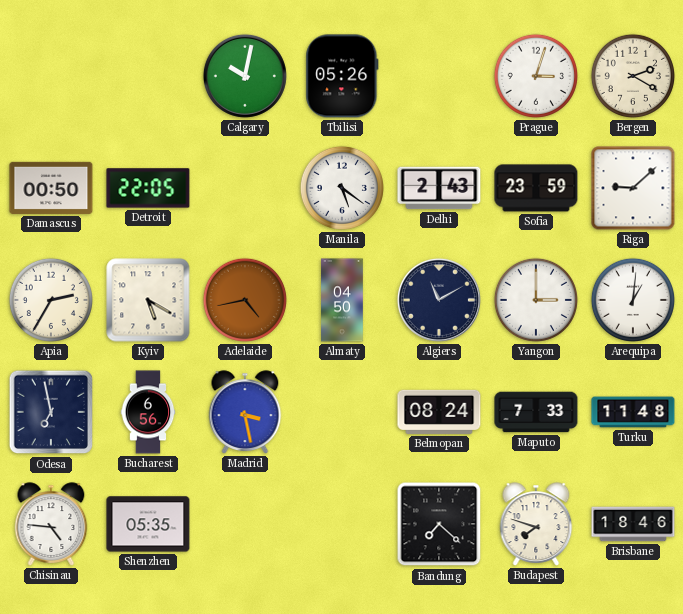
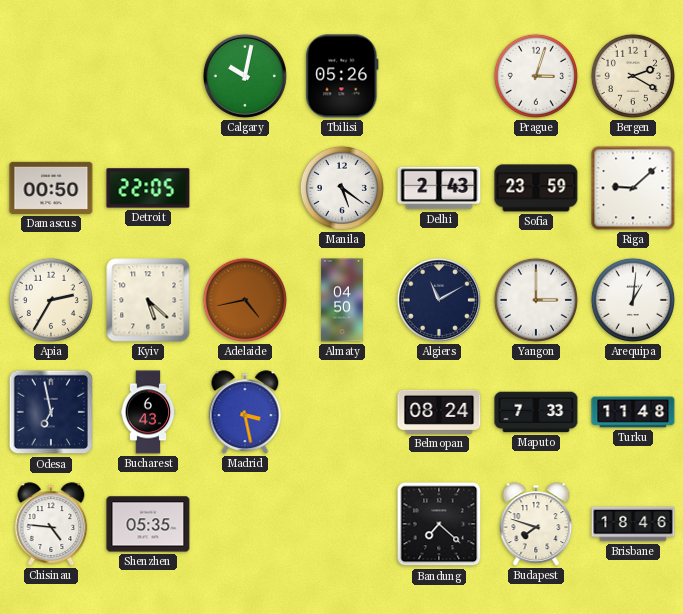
Kyiv: 5:20 -> 5:22 (148, 300)
Bucharest: 6:56 -> 6:43 (148, 412)
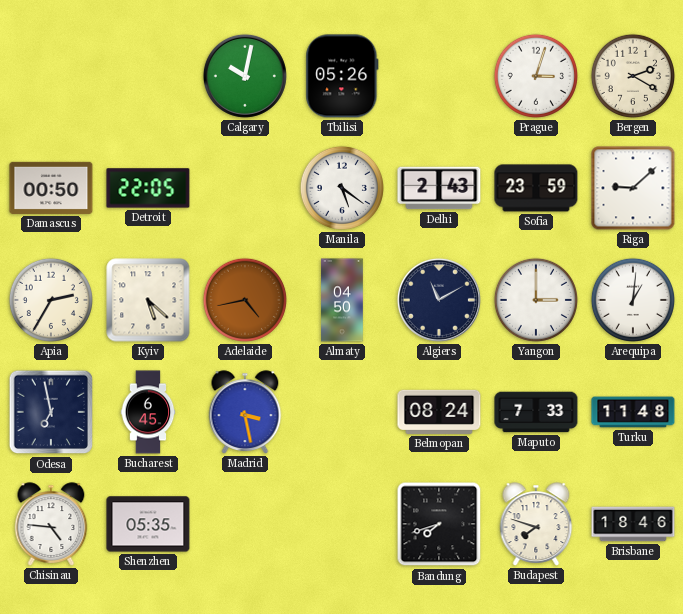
Bucharest: 6:43 -> 6:45 (148, 412)
Bandung: 7:22 -> 7:42 (439, 524)
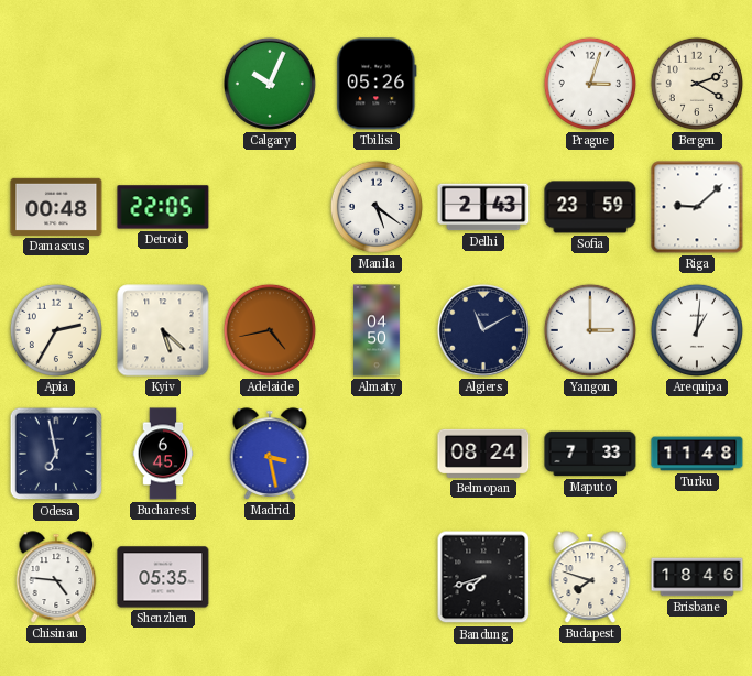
Calgary: 10:02 -> 10:04 (270, 84)
Damascus: 00:50 -> 00:48 (56, 207)
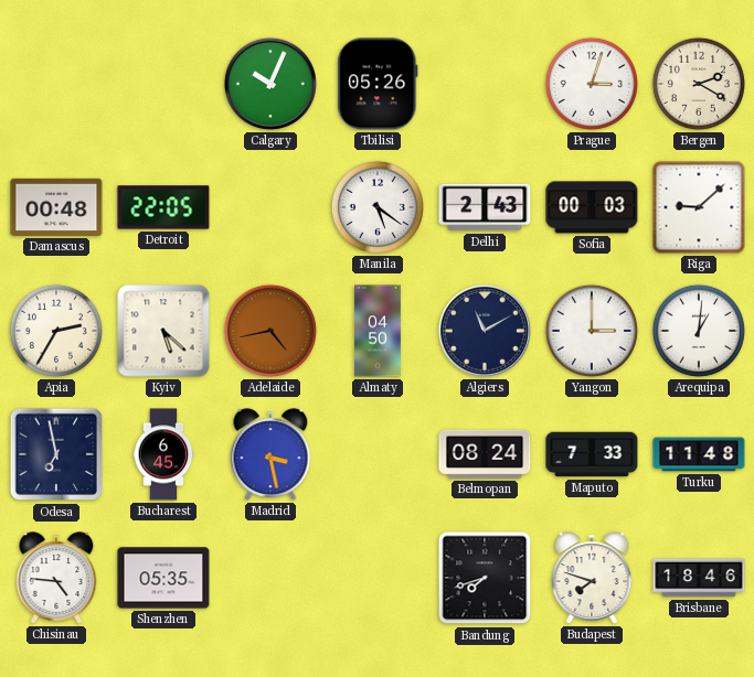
Sofia: 23:59 -> 00:03 (592, 207)
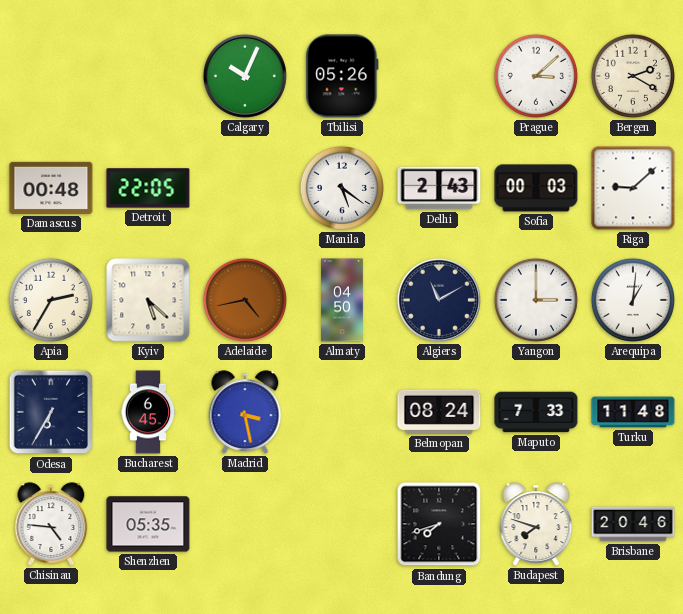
Prague: 3:03 -> 3:08 (536, 76)
Odesa: 6:58 -> 6:35 (51, 412)
Brisbane: 18:46 -> 20:46 (633, 524)
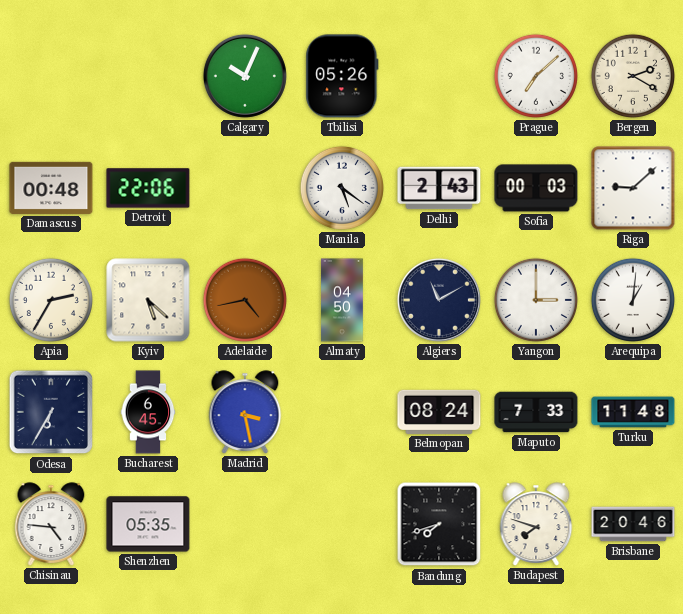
Prague: 3:08 -> 7:08 (536, 76)
Detroit: 22:05 -> 22:06 (148, 188)
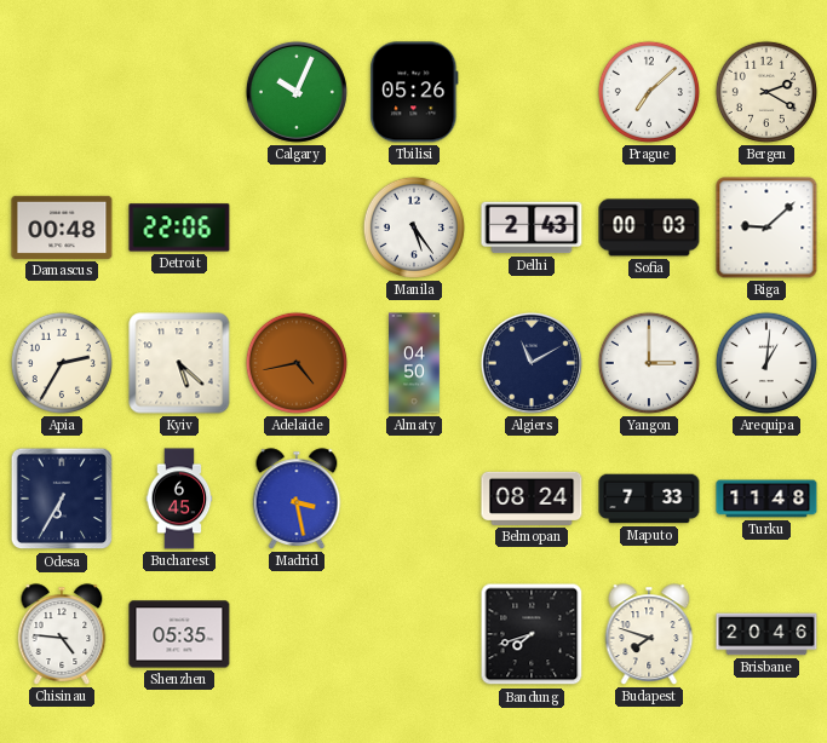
Manila: 5:21 -> 5:24 (414, 227)
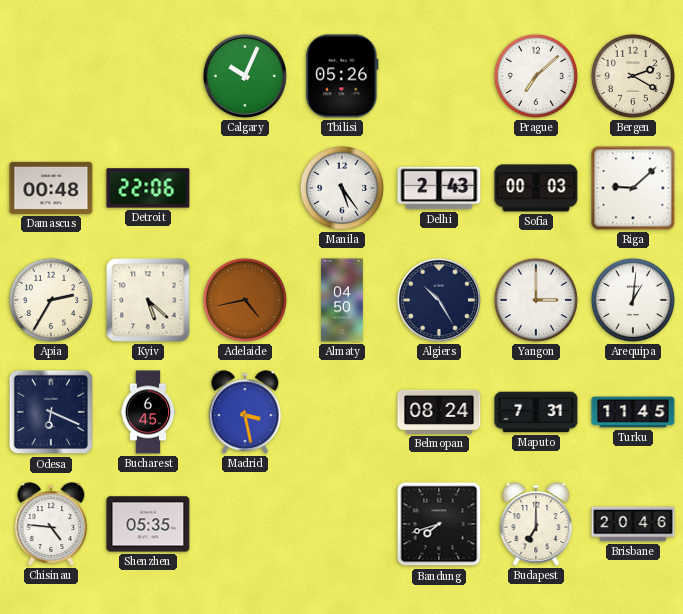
Algiers: 11:10 -> 10:25 (439, 300)
Odesa: 6:35 -> 6:19 (51, 412)
Maputo: 7:33 -> 7:31 (536, 412)
Turku: 11:48 -> 11:45 (633, 412)
Budapest: 7:48 -> 7:00 (536, 524)
